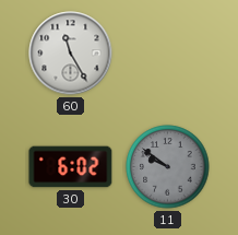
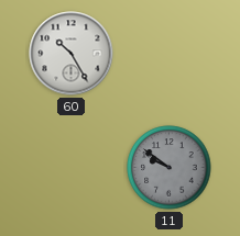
60: 11:25 -> 10:25 (72, 54)
30: 6:02 -> none (71, 167)
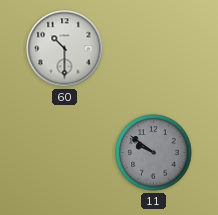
60: 10:25 -> 10:30 (65, 49)
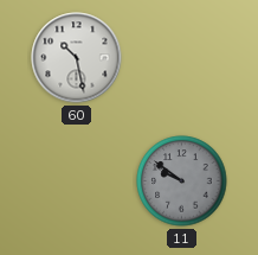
60: 10:30 -> 10:28 (77, 58)
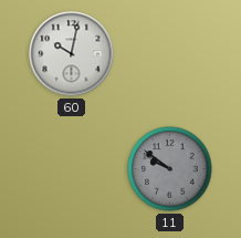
60: 10:28 -> 10:02 (72, 54)
